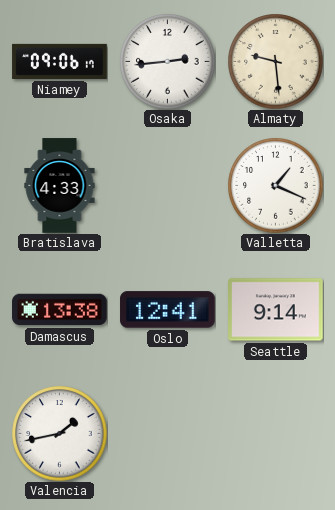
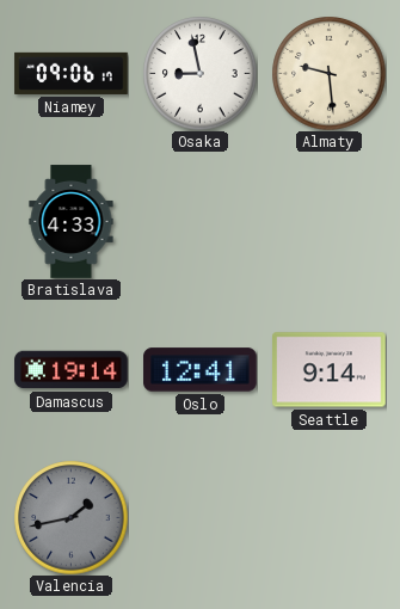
Osaka: 2:44 -> 8:58 (199, 73)
Valletta: 1:19 -> none (275, 185)
Damascus: 13:38 -> 19:14 (72, 370)
Valencia dial: white -> grey (70, 517)
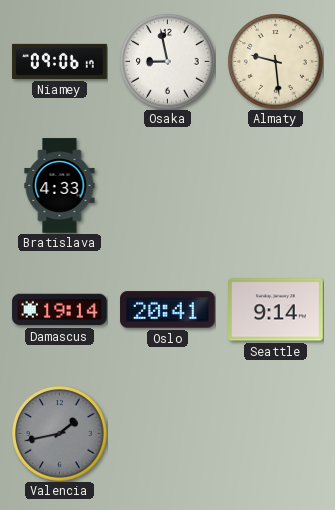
Oslo: 12:41 -> 20:41 (168, 310)
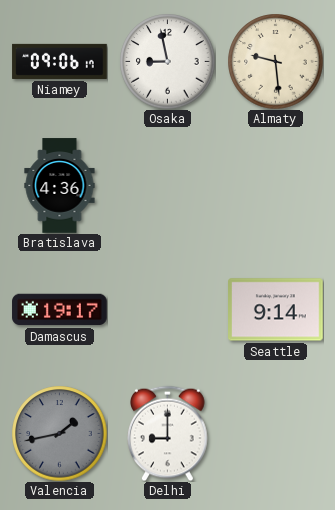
Bratislava: 4:33 -> 4:36 (60, 186)
Damascus: 19:14 -> 19:17 (60, 310)
Oslo: 20:41 -> none (168, 310)
Delhi: none -> 9:00 (168, 433)
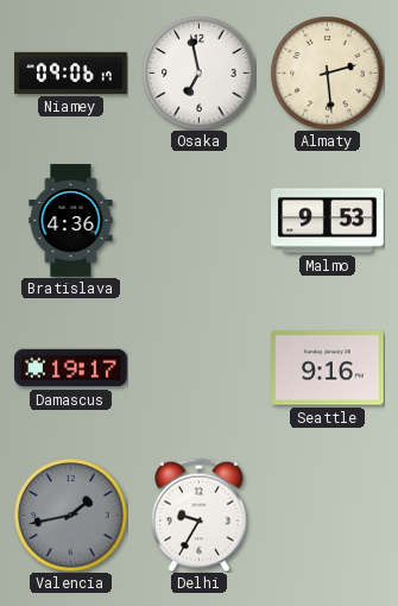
Osaka: 8:58 -> 6:58 (198, 72)
Almaty: 9:29 -> 2:29 (327, 72)
Malmo: none -> 9:53 (328, 221)
Seattle: 9:14 -> 9:16 (328, 368)
Delhi: 9:00 -> 9:35 (200, 515)
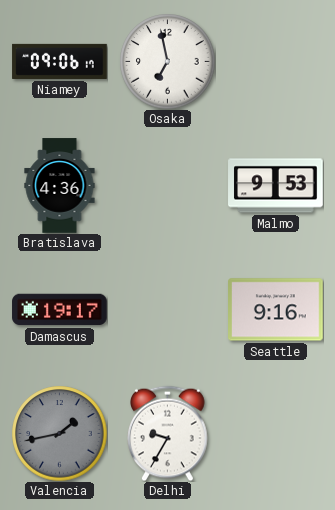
Almaty: 2:29 -> none (327, 72)
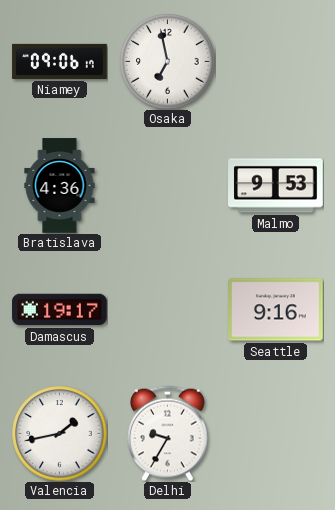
Valencia dial: grey -> white (59, 433)
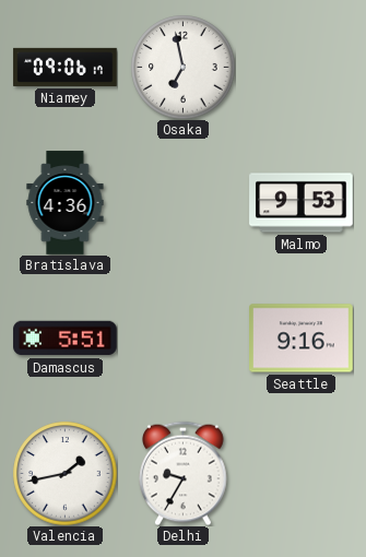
Damascus: 19:17 -> 5:51 (66, 339)
